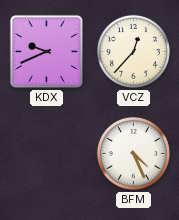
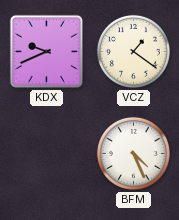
VCZ: 12:37 -> 1:21 (133, 51)
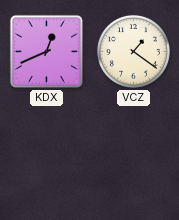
KDX: 9:41 -> 12:41 (46, 51)
BFM: 4:26 -> none (133, 153)
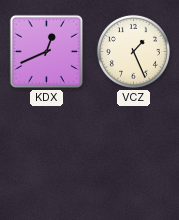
VCZ: 1:21 -> 1:26 (133, 51)
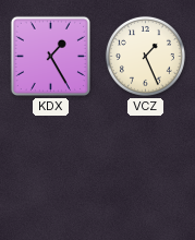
KDX: 12:41 -> 1:25 (50, 56)
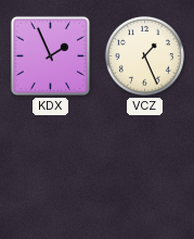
KDX: 1:25 -> 1:56 (50, 55)
